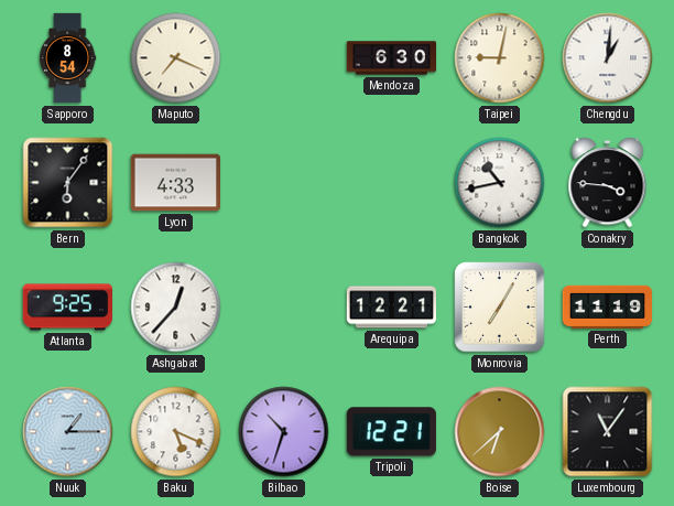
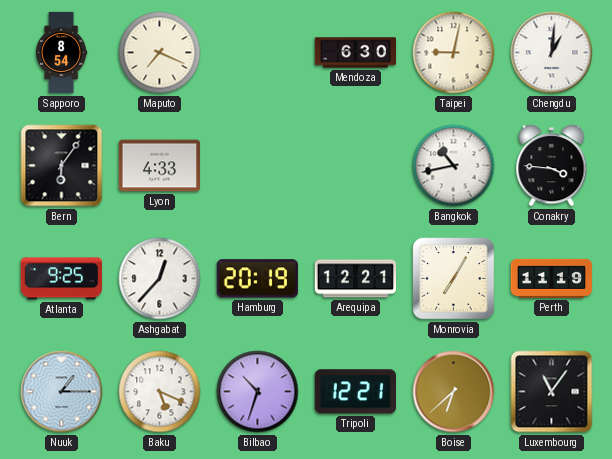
Hamburg: none -> 20:19 (257, 279)
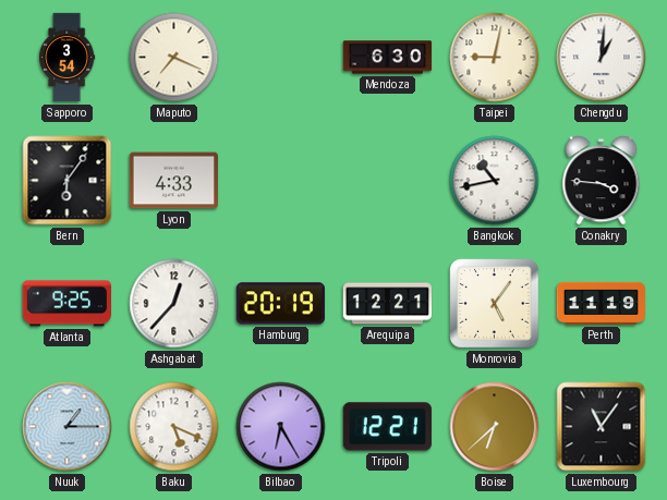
Sapporo: 8:54 -> 3:54 (68, 58)
Monrovia: 7:05 -> 5:06 (495, 304)
Bilbao: 10:33 -> 6:25 (281, 427)
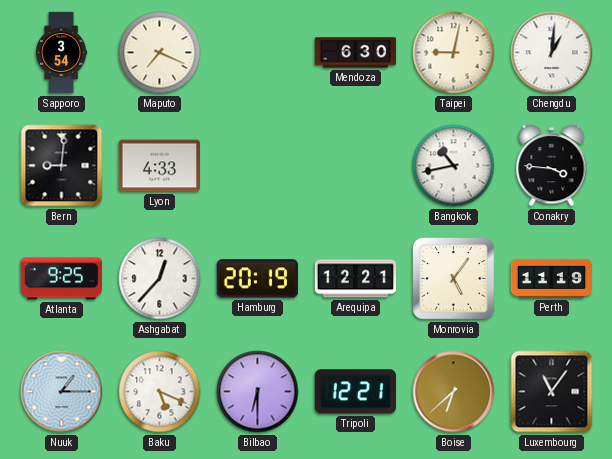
Bern: 6:06 -> 9:01 (62, 166)
Bilbao: 6:25 -> 6:30 (258, 392)
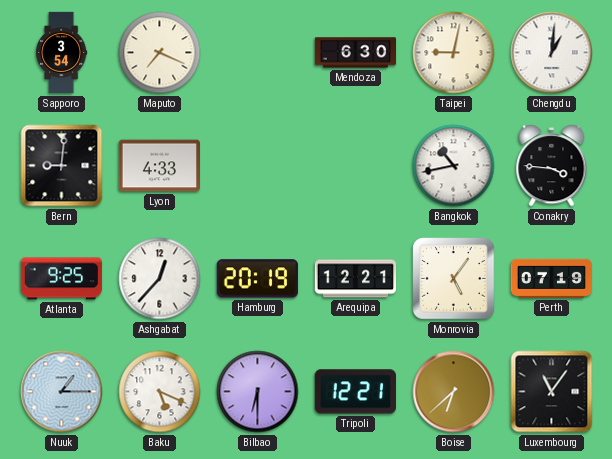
Perth: 11:19 -> 07:19 (552, 278)
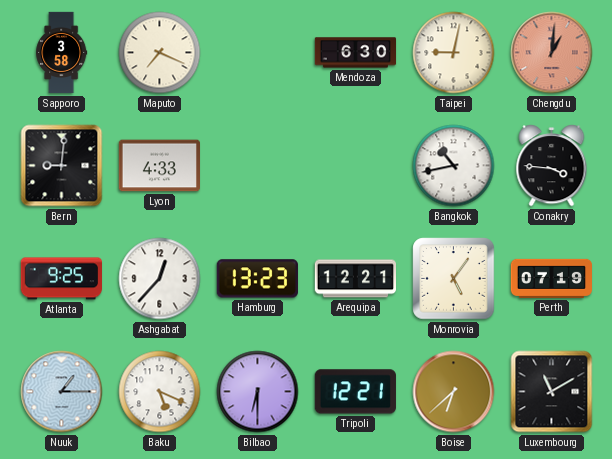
Sapporo: 3:54 -> 3:58 (62, 53)
Chengdu dial: white -> salmon (552, 53)
Hamburg: 20:19 -> 13:23 (257, 279)
Luxembourg: 11:06 -> 11:10 (552, 392)
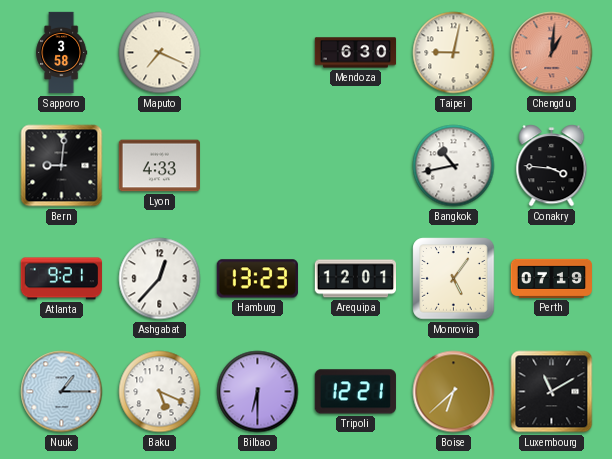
Atlanta: 9:25 -> 9:21 (61, 279)
Arequipa: 12:21 -> 12:01 (355, 279)
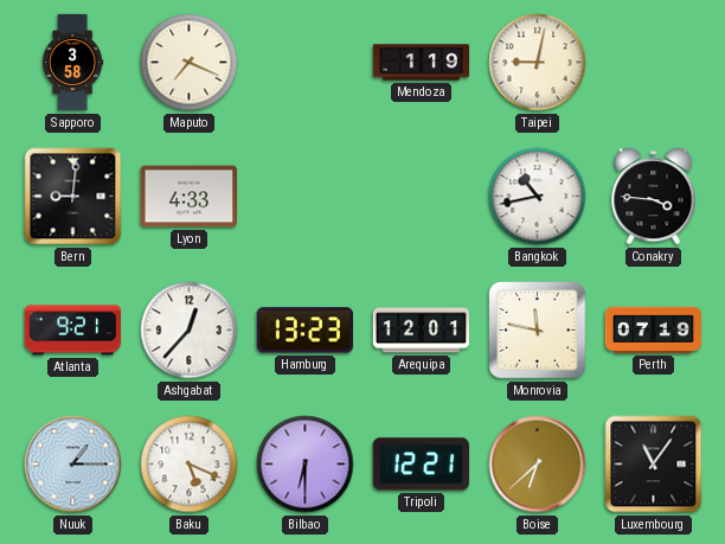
Mendoza: 6:30 -> 1:19 (422, 63)
Chengdu: 1:01 -> none (552, 53)
Monrovia: 5:06 -> 11:47 (538, 331)
Luxembourg: 11:10 -> 11:06 (654, 465)
